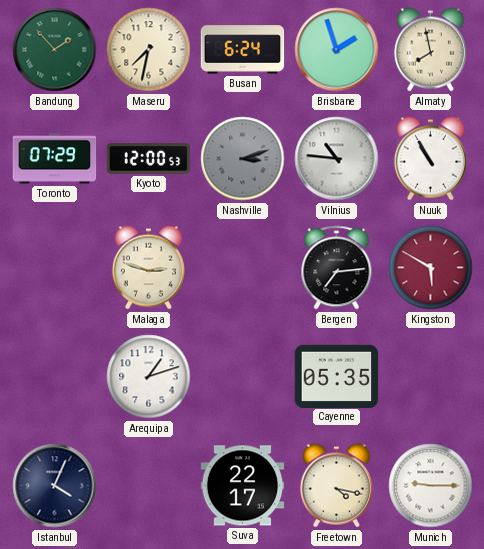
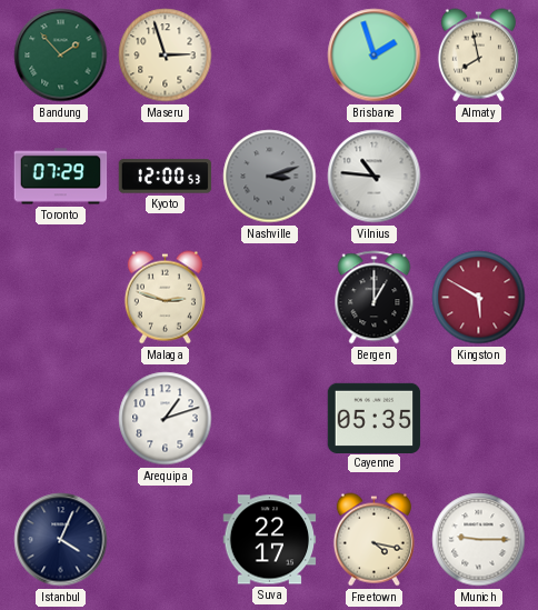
Maseru: 7:32 -> 2:57 (166, 56)
Busan: 6:24 -> none (243, 50)
Nuuk: 10:55 -> none (430, 159)
Bergen: 7:14 -> 1:00 (375, 298)
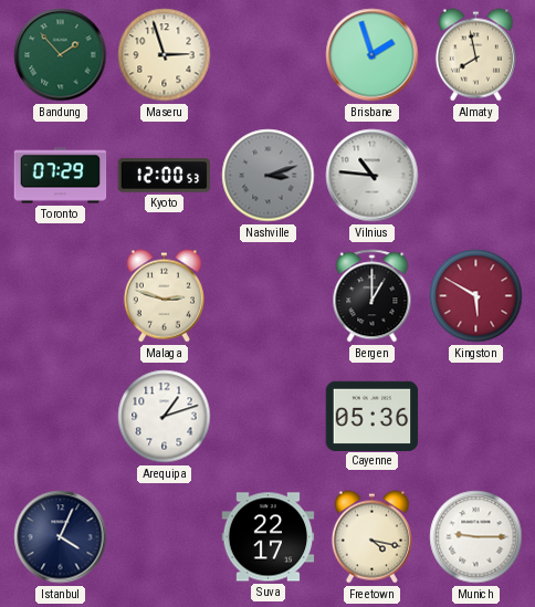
Cayenne: 05:35 -> 05:36 (373, 416)
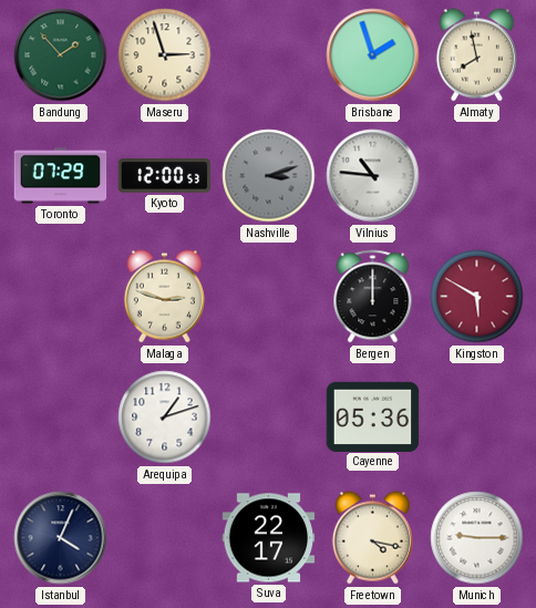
Bergen: 1:00 -> 12:00 (373, 297)
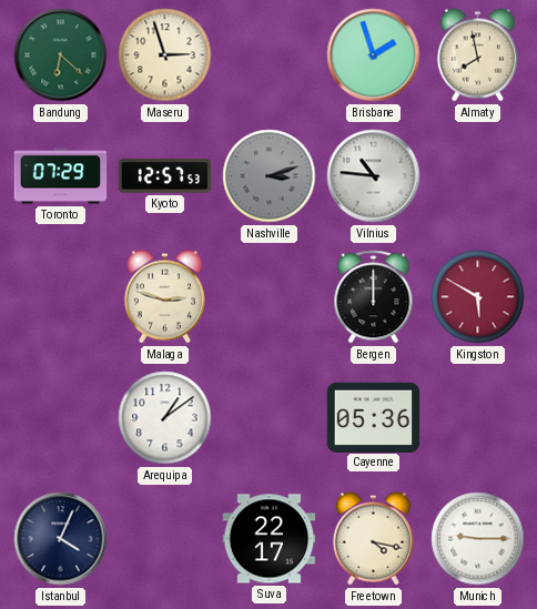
Bandung: 1:53 -> 6:22 (61, 55)
Kyoto: 12:00 -> 12:57 (165, 176)
Arequipa: 1:12 -> 1:09 (165, 418)
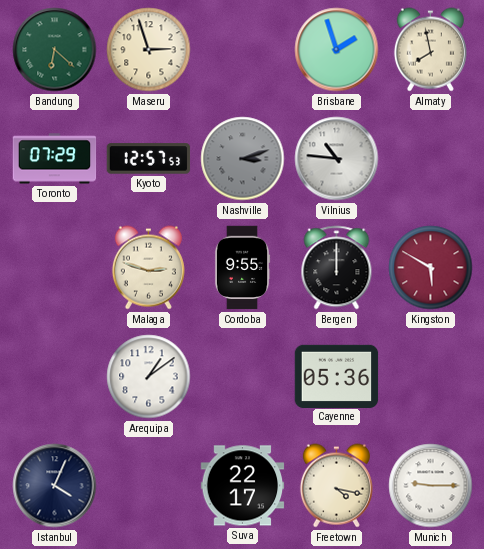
Cordoba: none -> 9:55 (242, 268)
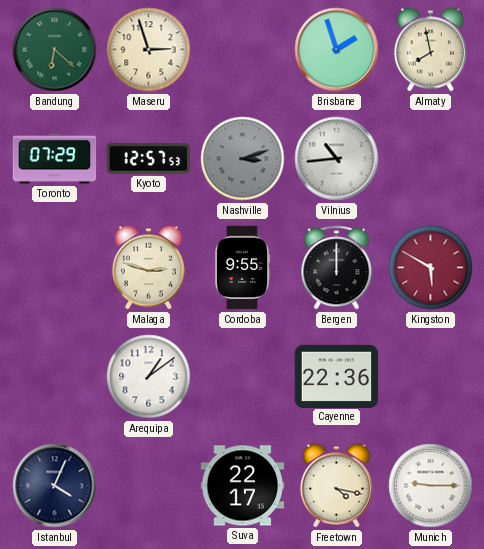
Vilnius: 10:46 -> 10:44 (337, 159)
Cayenne: 05:36 -> 22:36 (337, 376)
